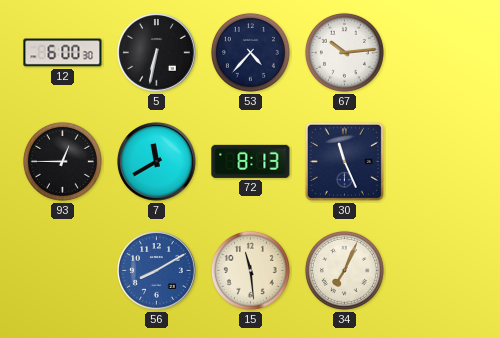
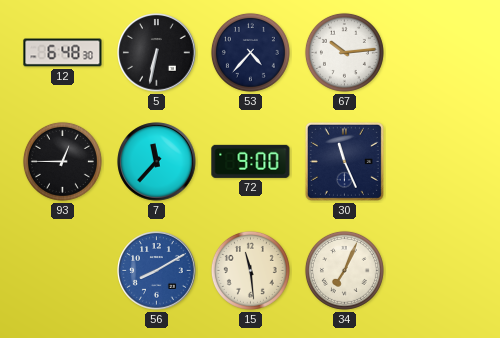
12: 6:00 -> 6:48 (63, 53)
7: 11:40 -> 11:37 (157, 162)
72: 8:13 -> 9:00 (251, 161)
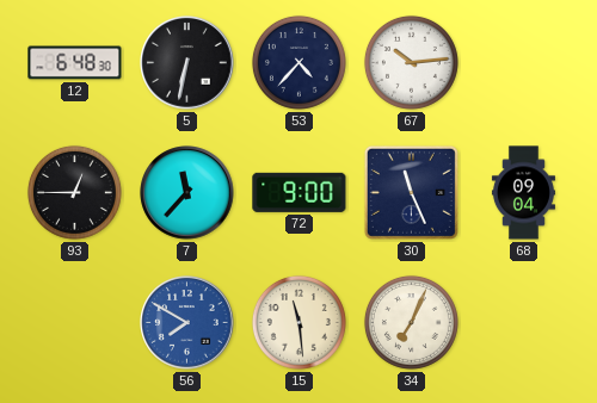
68: none -> 09:04 (523, 193)
56: 8:10 -> 7:50 (187, 323)
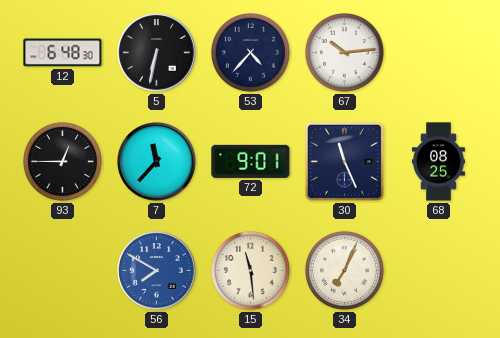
72: 9:00 -> 9:01 (251, 161)
68: 09:04 -> 08:25 (438, 162)
